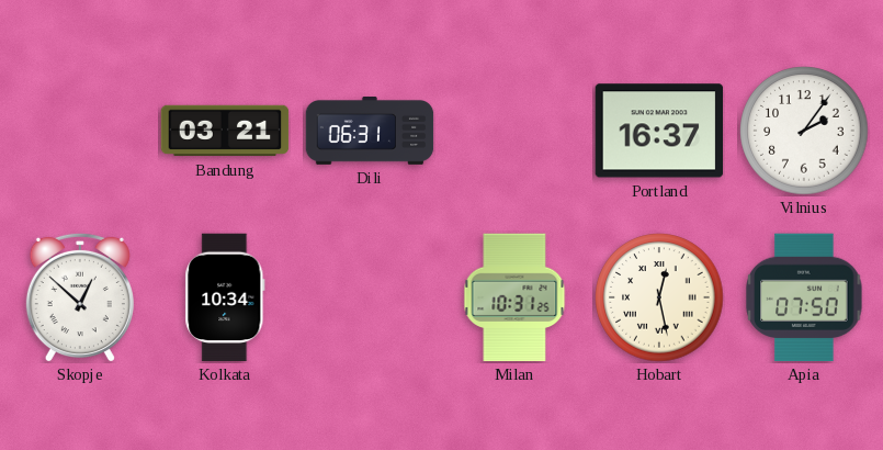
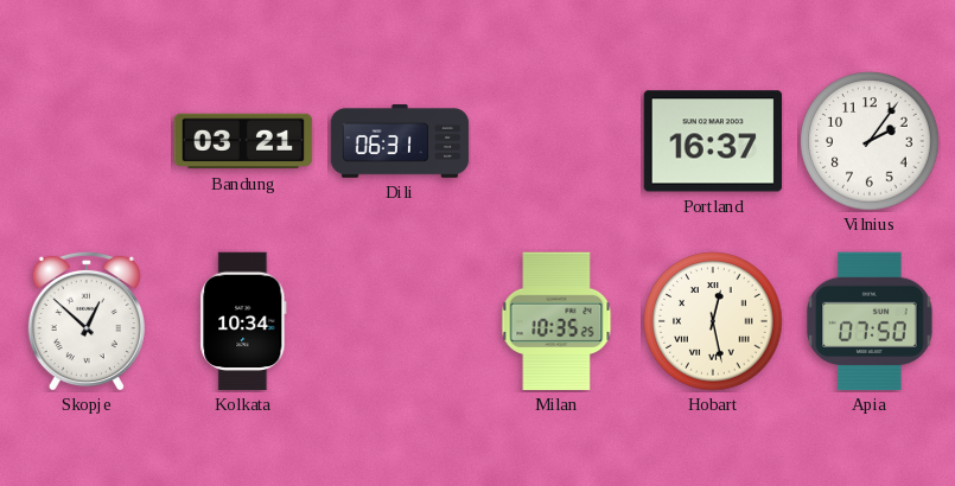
Milan: 10:31 -> 10:35 (556, 321)
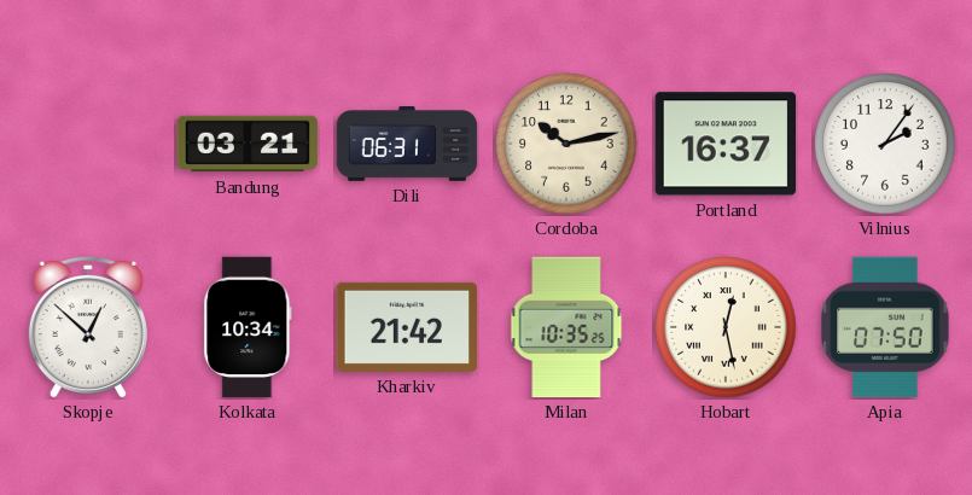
Cordoba: none -> 10:13 (566, 144)
Kharkiv: none -> 21:42 (407, 327)
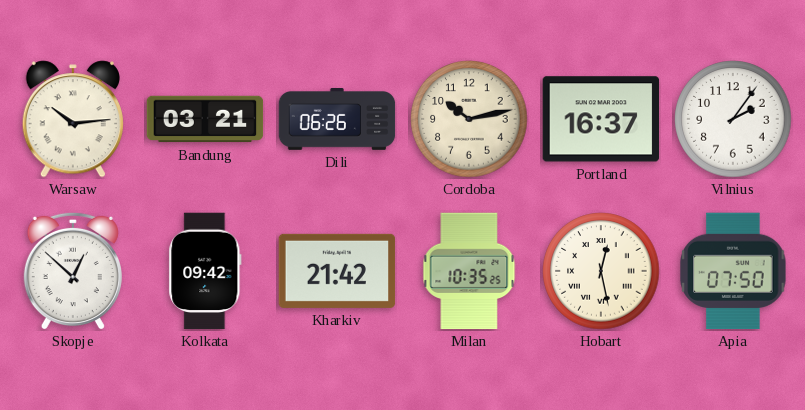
Warsaw: none -> 10:14 (73, 119)
Dili: 06:31 -> 06:26 (337, 120)
Kolkata: 10:34 -> 09:42 (205, 271)
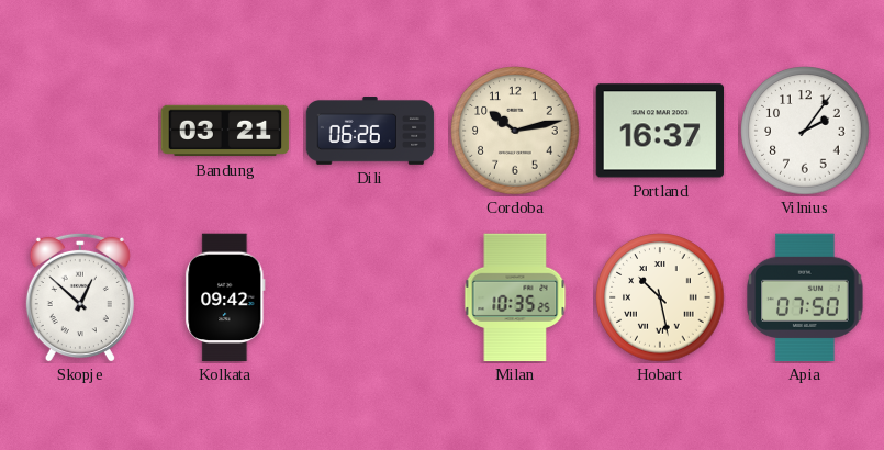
Warsaw: 10:14 -> none (73, 119)
Kharkiv: 21:42 -> none (337, 271)
Hobart: 12:28 -> 10:28 (660, 297)
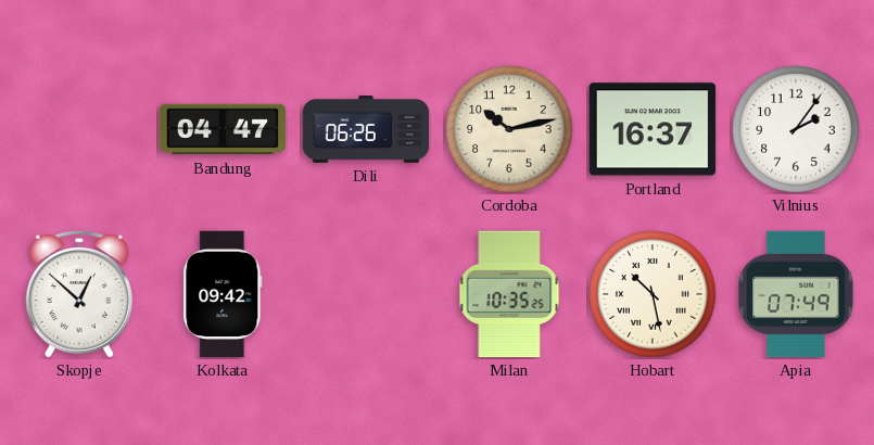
Bandung: 03:21 -> 04:47 (223, 129)
Apia: 07:50 -> 07:49 (796, 294)
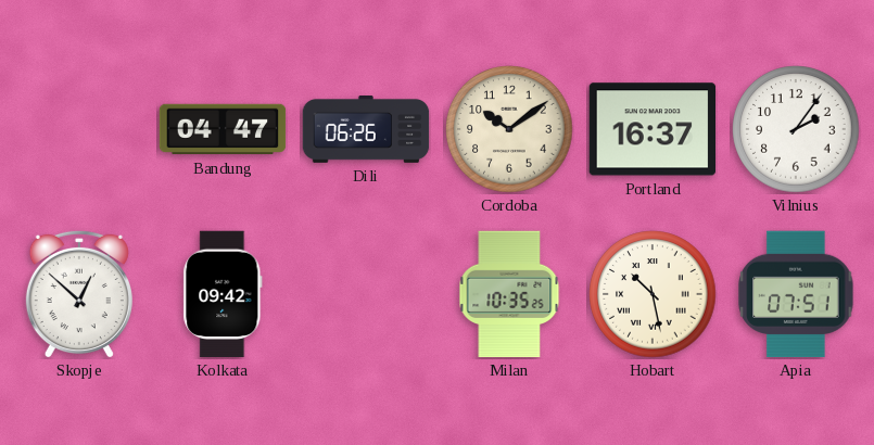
Cordoba: 10:13 -> 10:09 (509, 129)
Apia: 07:49 -> 07:51 (796, 294)
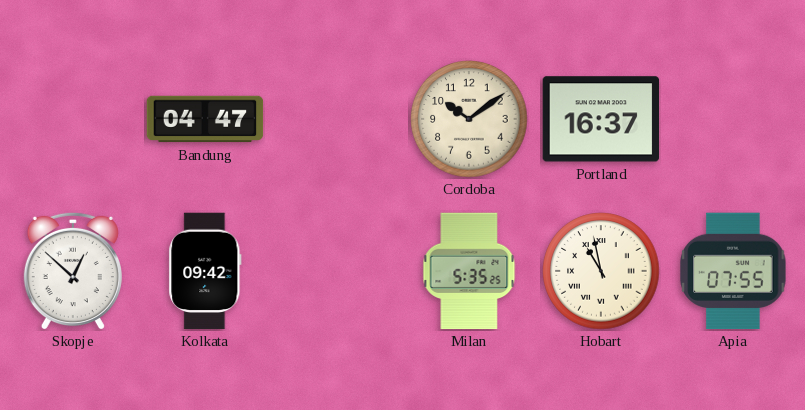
Dili: 06:26 -> none (366, 130)
Vilnius: 2:06 -> none (796, 129)
Milan: 10:35 -> 5:35 (469, 271)
Hobart: 10:28 -> 10:58 (601, 271)
Apia: 07:51 -> 07:55 (733, 271)
